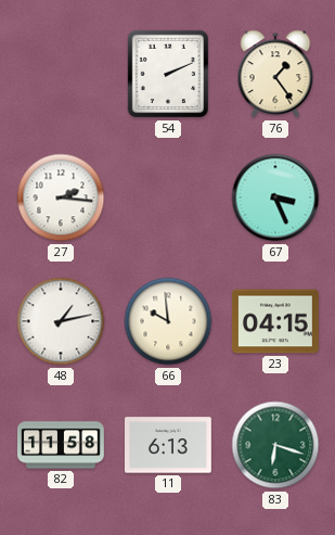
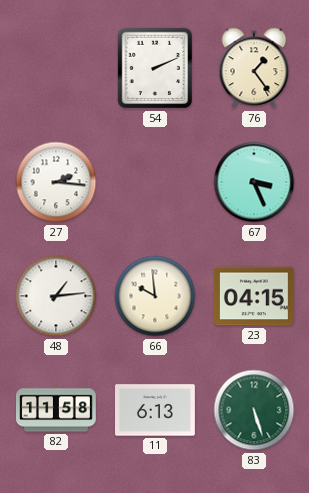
48: 1:13 -> 1:14 (56, 296)
83: 6:18 -> 5:27 (254, 410)
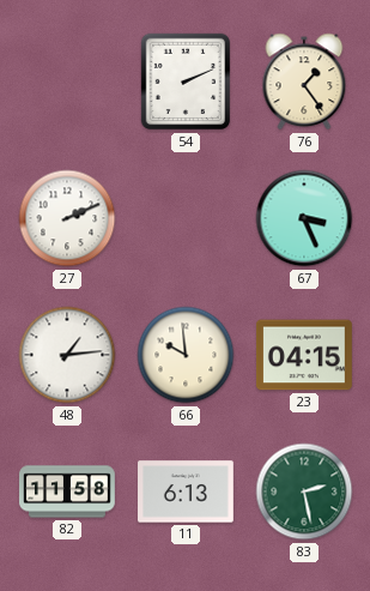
27: 2:16 -> 2:11 (67, 218)
83: 5:27 -> 2:28 (304, 492)
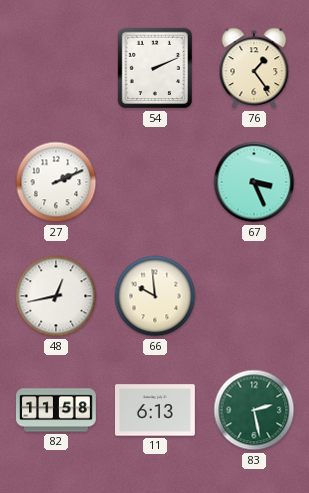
48: 1:14 -> 12:43 (56, 296)
23: 04:15 -> none (304, 355)
